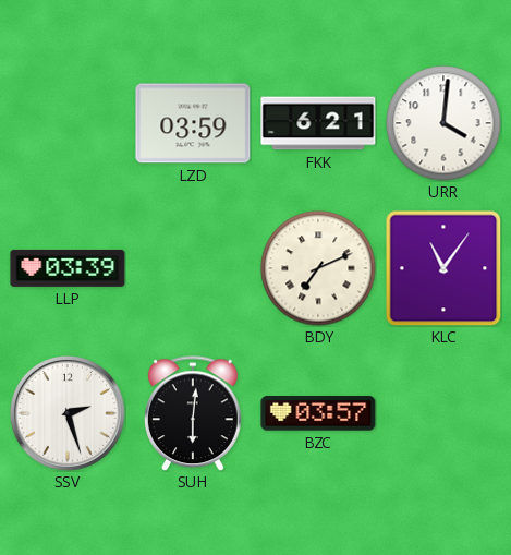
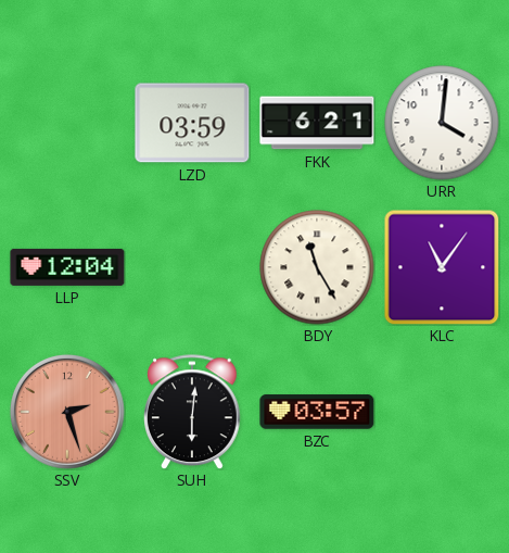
LLP: 03:39 -> 12:04 (67, 267)
BDY: 7:11 -> 11:25 (317, 267)
SSV dial: white -> salmon (67, 412)
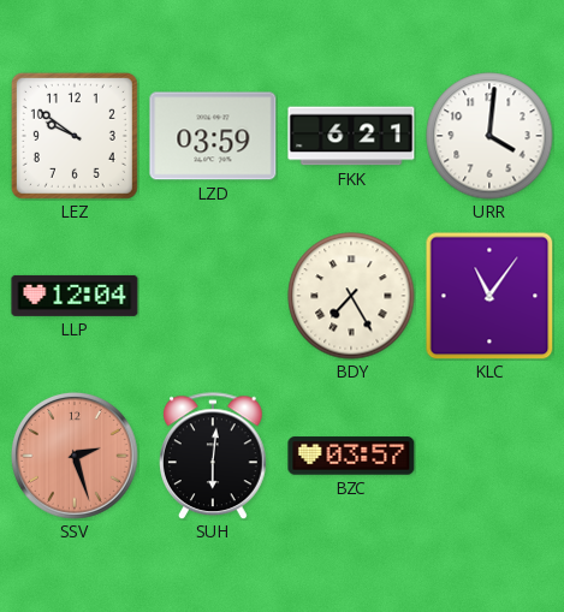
LEZ: none -> 9:51 (75, 136)
BDY: 11:25 -> 7:25 (351, 296)
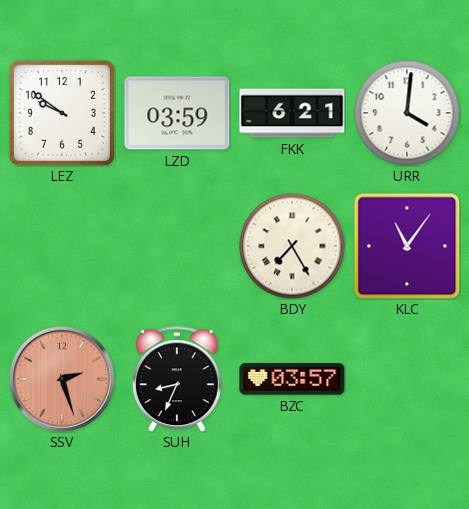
LLP: 12:04 -> none (75, 296)
SUH: 6:01 -> 8:34 (178, 379)
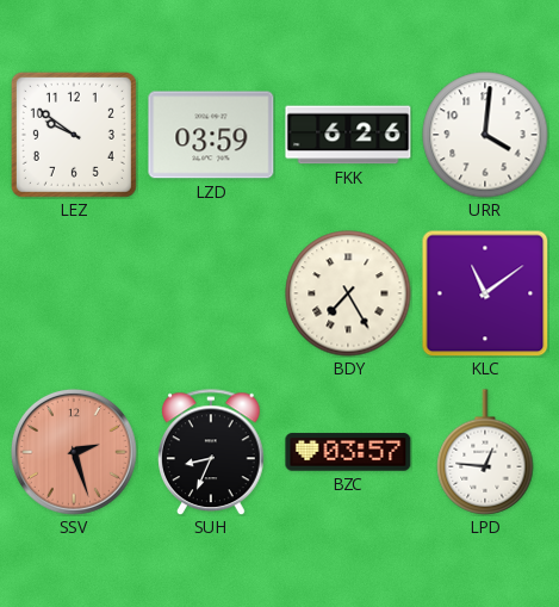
FKK: 6:21 -> 6:26 (348, 135)
KLC: 11:06 -> 11:09 (485, 293)
LPD: none -> 12:46 (485, 452)
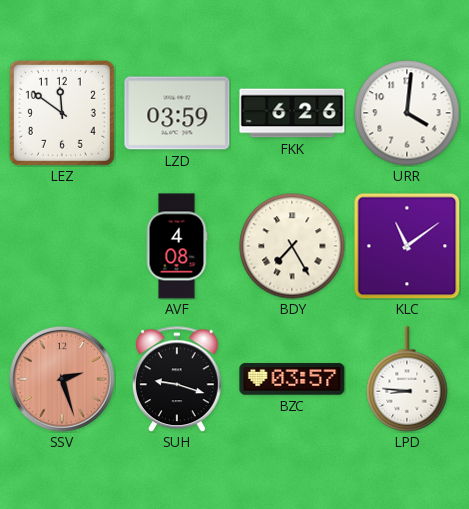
LEZ: 9:51 -> 11:51 (62, 113)
AVF: none -> 4:08 (177, 246)
SUH: 8:34 -> 9:18 (178, 379)
LPD: 12:46 -> 8:46 (407, 379)
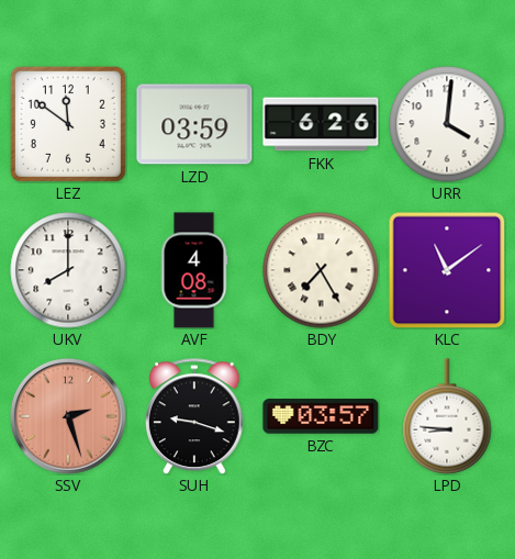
UKV: none -> 8:00 (68, 270)
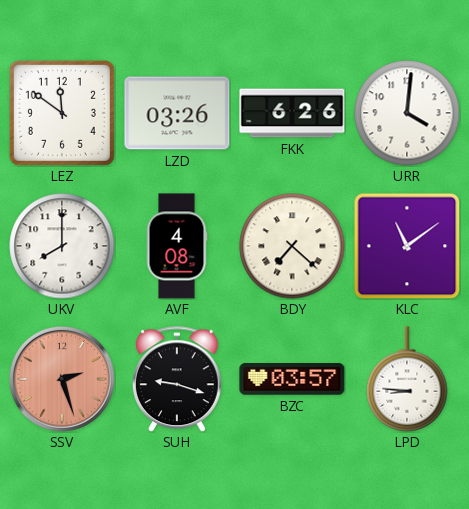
LZD: 03:59 -> 03:26 (177, 113)
BDY: 7:25 -> 7:22 (292, 246)
